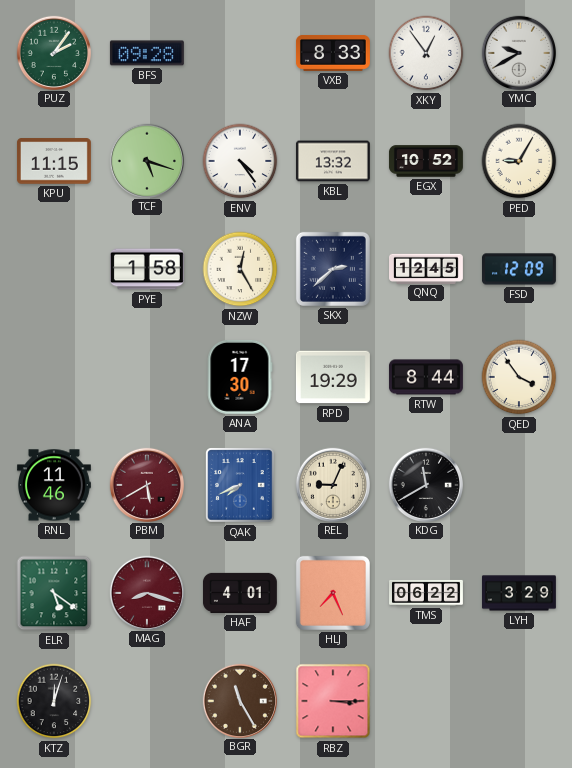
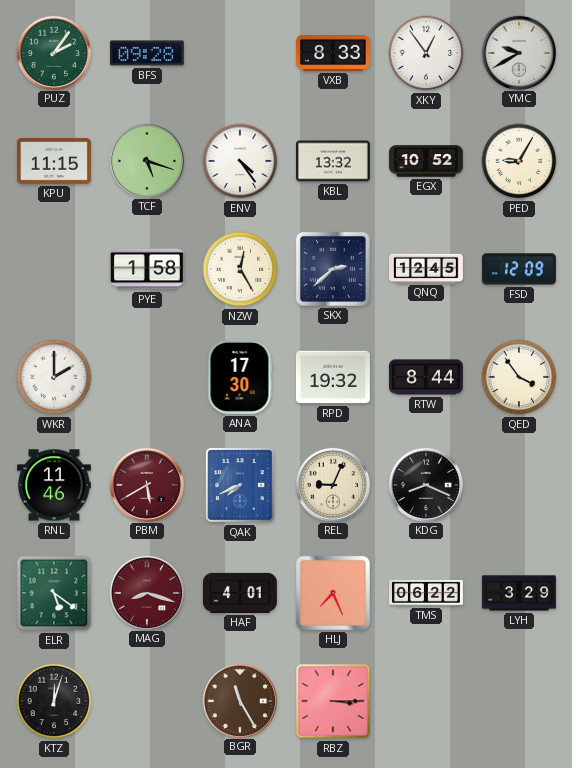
WKR: none -> 2:00 (54, 377)
RPD: 19:29 -> 19:32 (333, 377)
KDG: 11:40 -> 8:19 (425, 484)
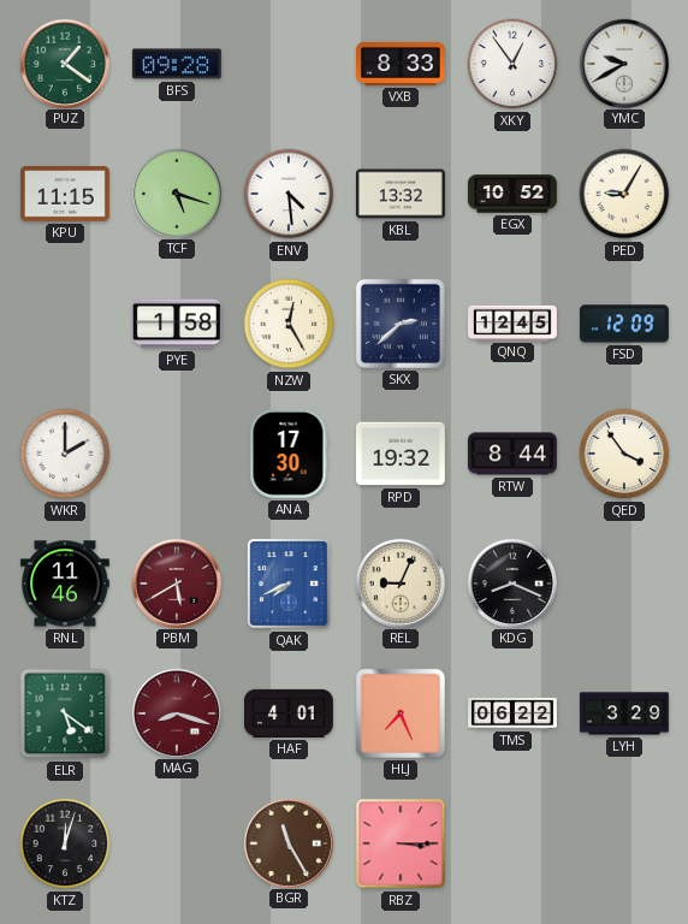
PUZ: 2:06 -> 1:21 (64, 63)
ENV: 4:24 -> 4:29 (289, 194)
